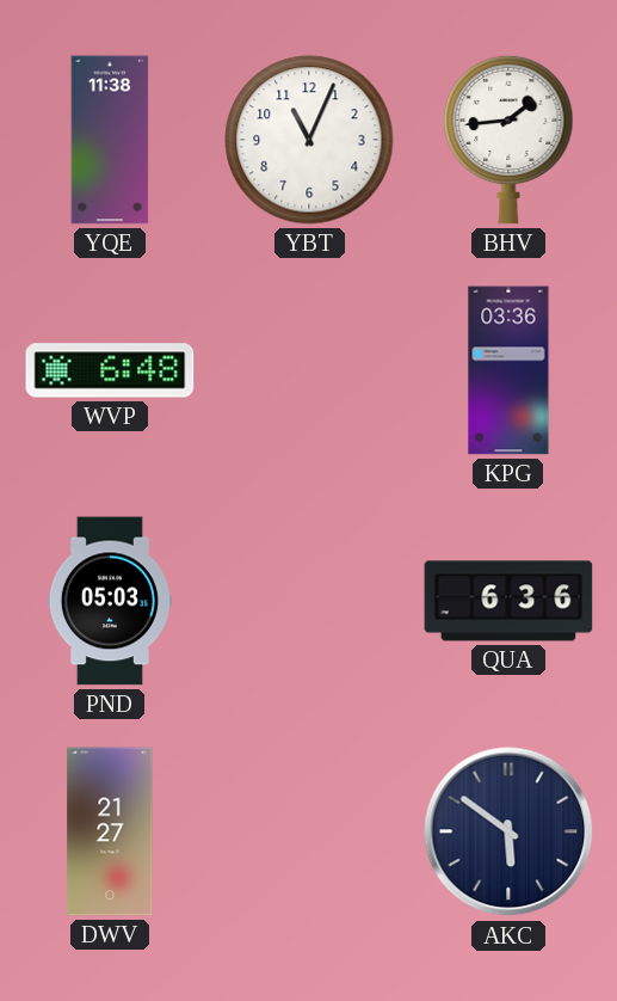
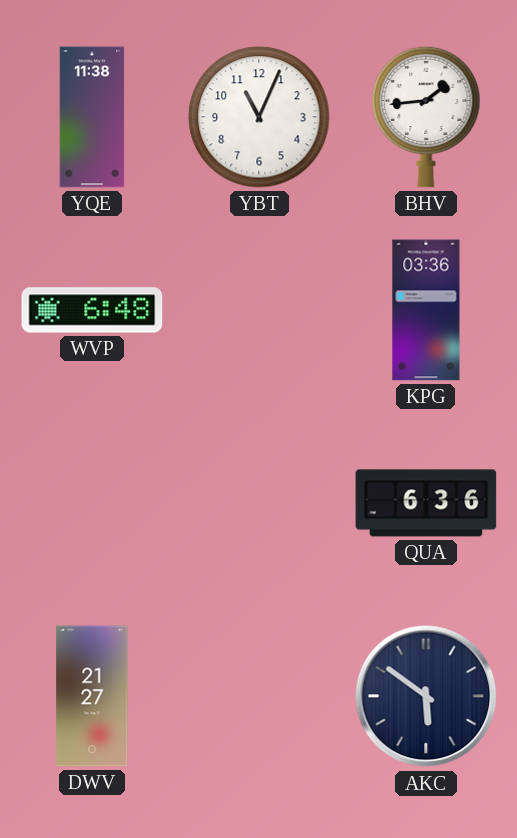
PND: 05:03 -> none (110, 601)
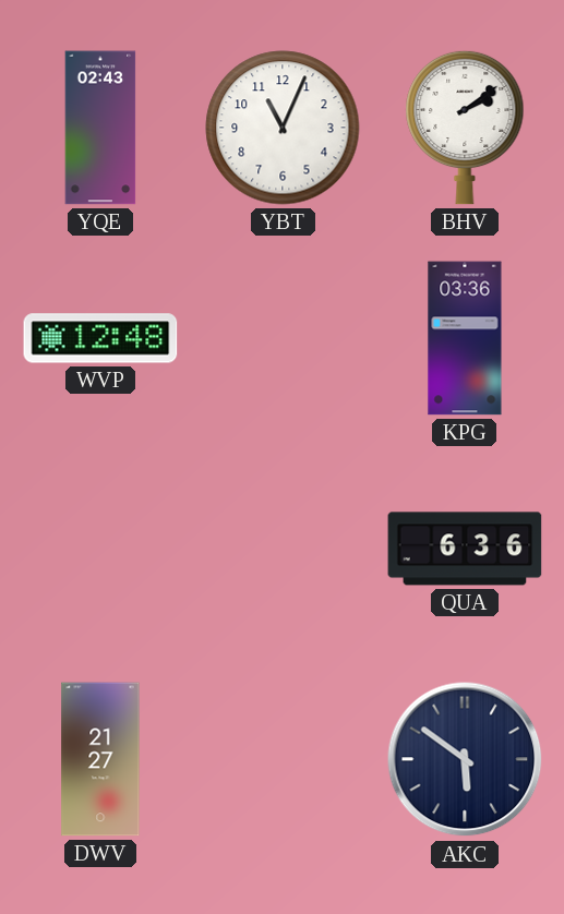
YQE: 11:38 -> 02:43 (100, 128)
BHV: 1:44 -> 2:09 (465, 128)
WVP: 6:48 -> 12:48 (100, 338)
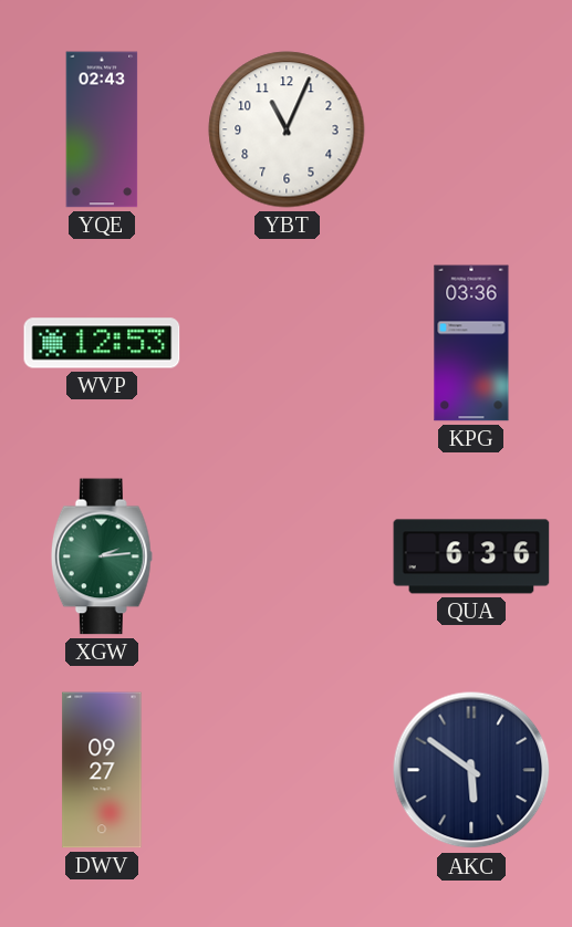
BHV: 2:09 -> none (465, 128)
WVP: 12:48 -> 12:53 (102, 343)
XGW: none -> 2:14 (102, 556)
DWV: 21:27 -> 09:27 (102, 770)
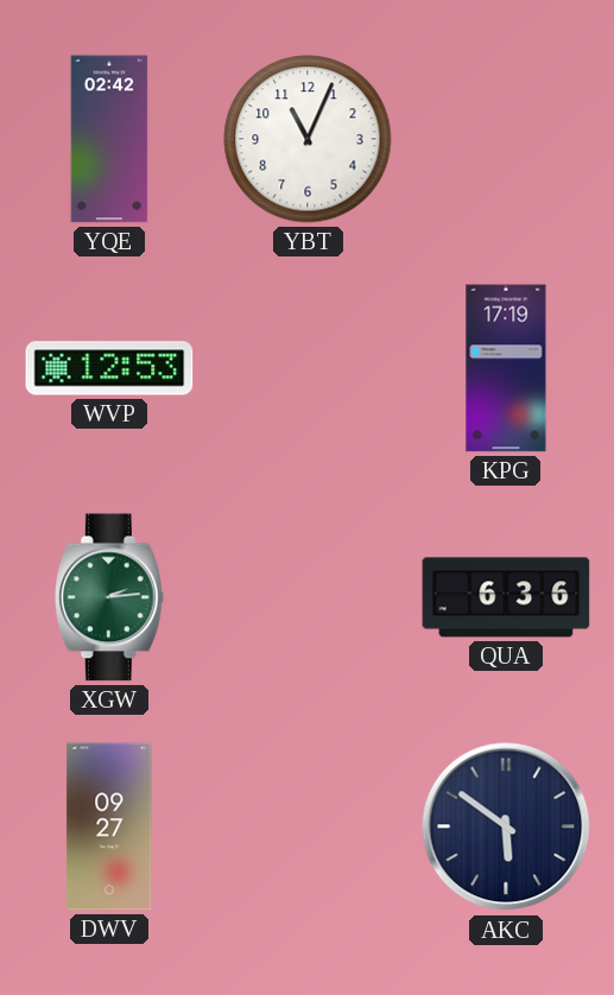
YQE: 02:43 -> 02:42 (109, 139)
KPG: 03:36 -> 17:19 (506, 368)
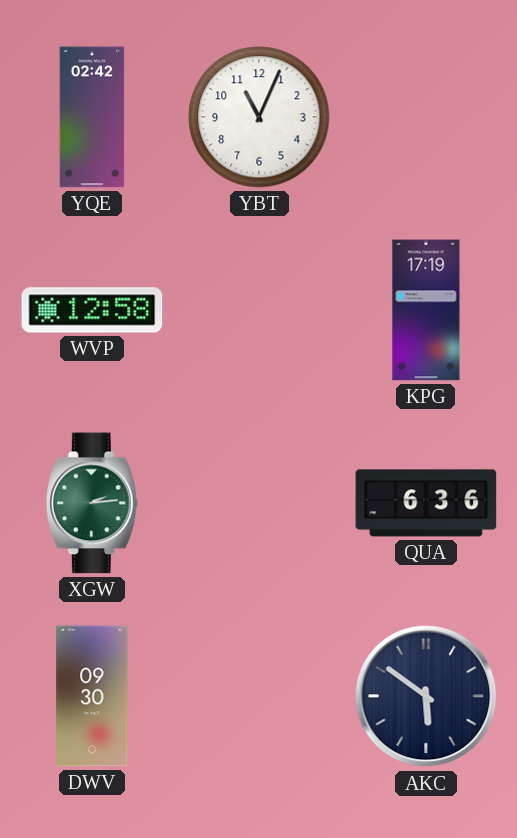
WVP: 12:53 -> 12:58 (92, 310)
DWV: 09:27 -> 09:30 (92, 696)
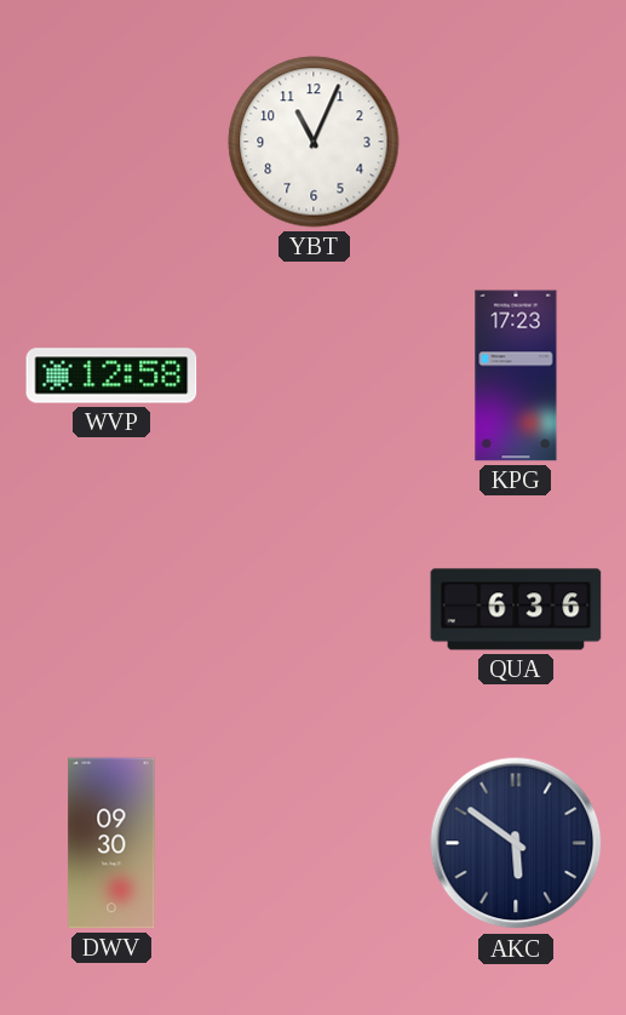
YQE: 02:42 -> none (92, 117)
KPG: 17:19 -> 17:23 (516, 375)
XGW: 2:14 -> none (92, 503)
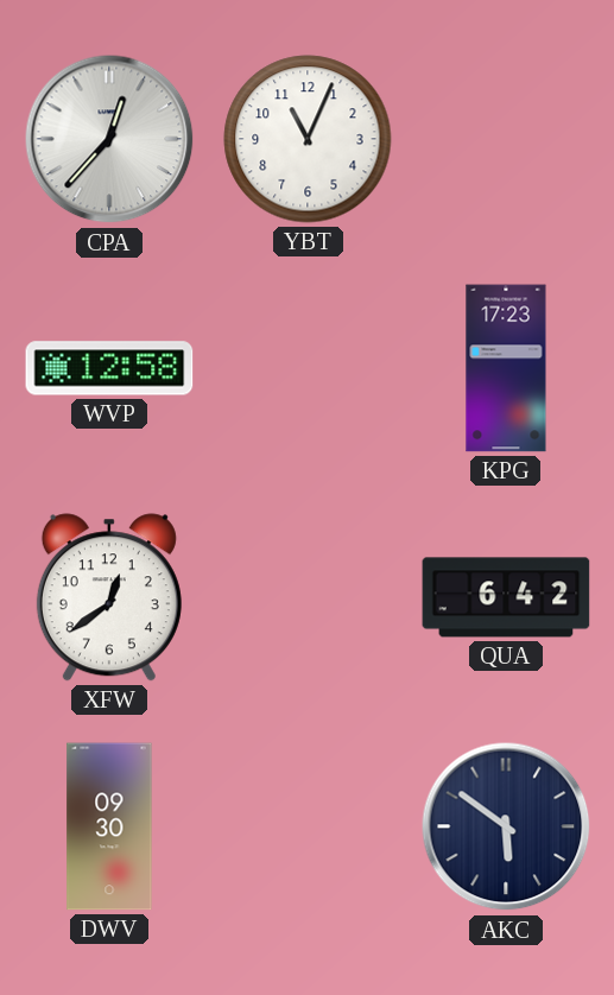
CPA: none -> 12:37 (109, 139)
XFW: none -> 12:39 (109, 597)
QUA: 6:36 -> 6:42 (506, 597)
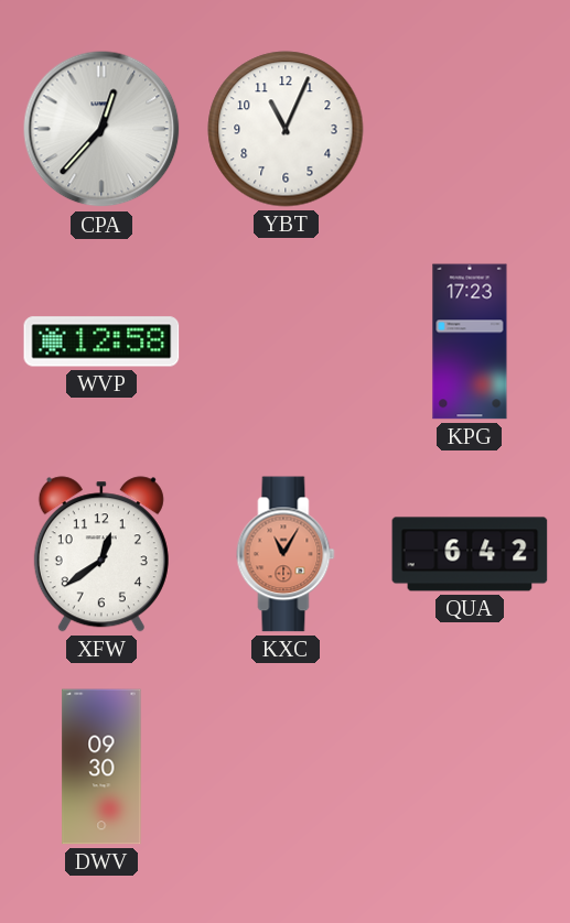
KXC: none -> 11:05 (286, 554)
AKC: 5:51 -> none (506, 826)
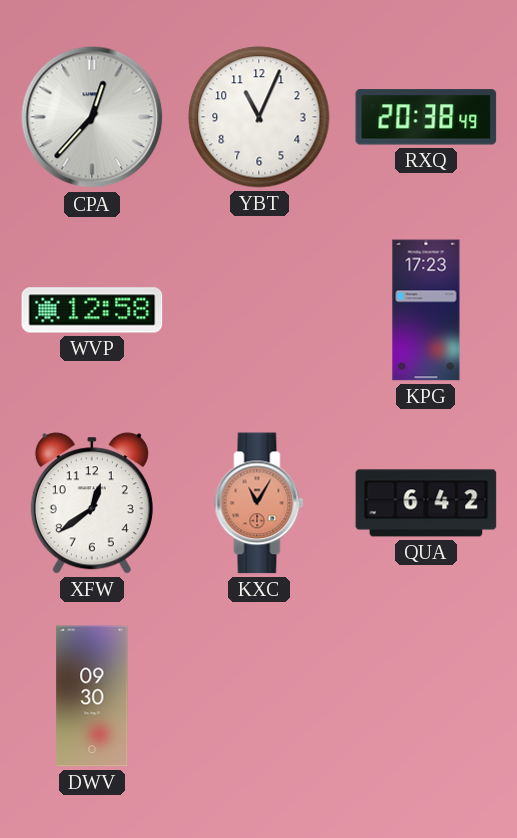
RXQ: none -> 20:38 (426, 117)
